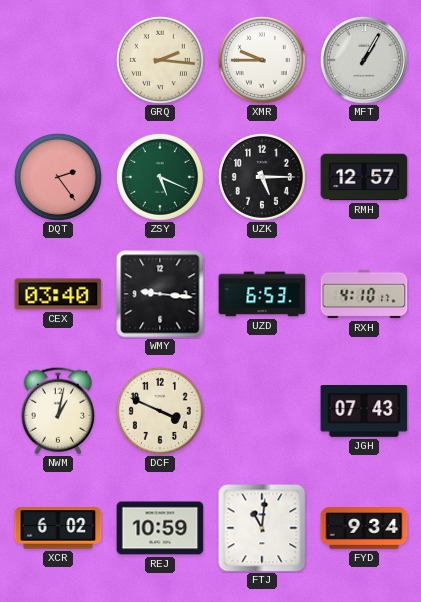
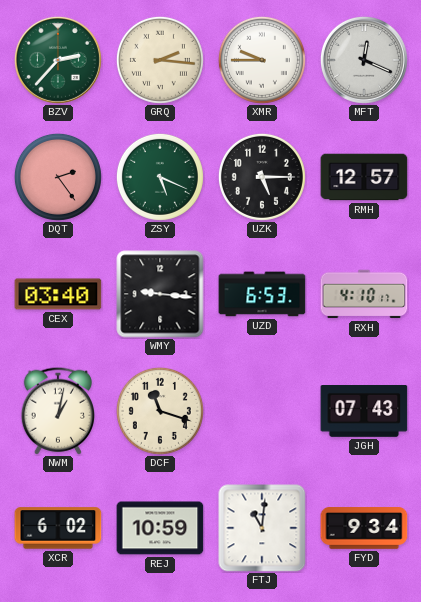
BZV: none -> 2:37 (58, 60)
MFT: 1:05 -> 12:19 (364, 60)
DCF: 3:49 -> 11:18 (160, 411)
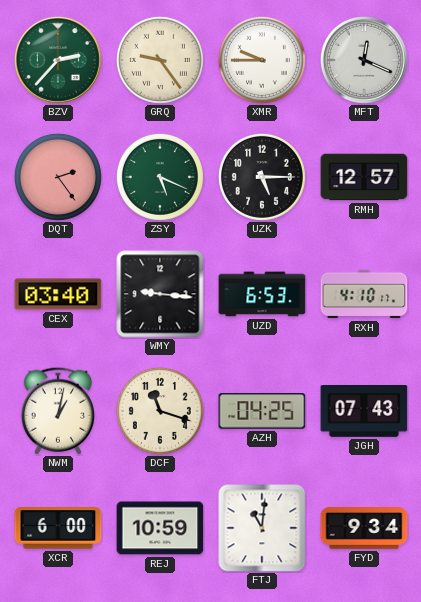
GRQ: 2:16 -> 9:24 (160, 60)
AZH: none -> 04:25 (262, 411)
XCR: 6:02 -> 6:00 (58, 528)
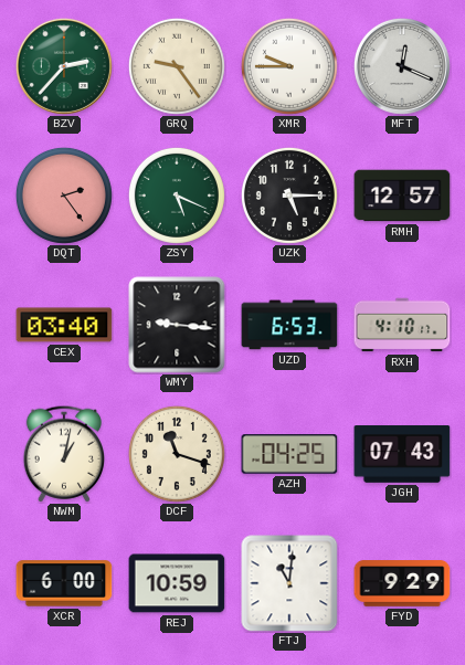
FYD: 9:34 -> 9:29 (402, 583)
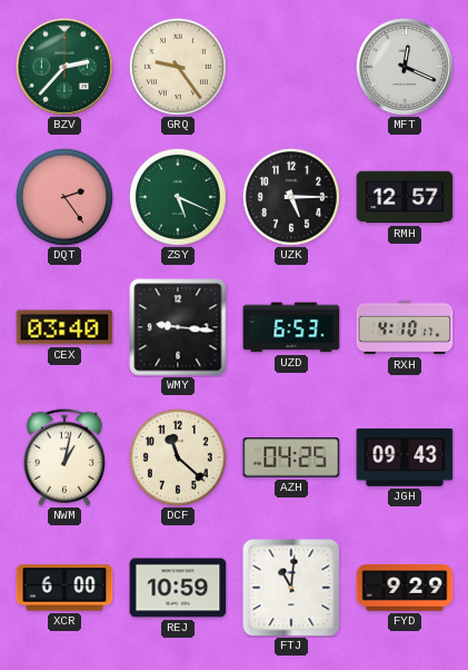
XMR: 9:45 -> none (289, 66)
DCF: 11:18 -> 11:22 (178, 457)
JGH: 07:43 -> 09:43 (405, 459)
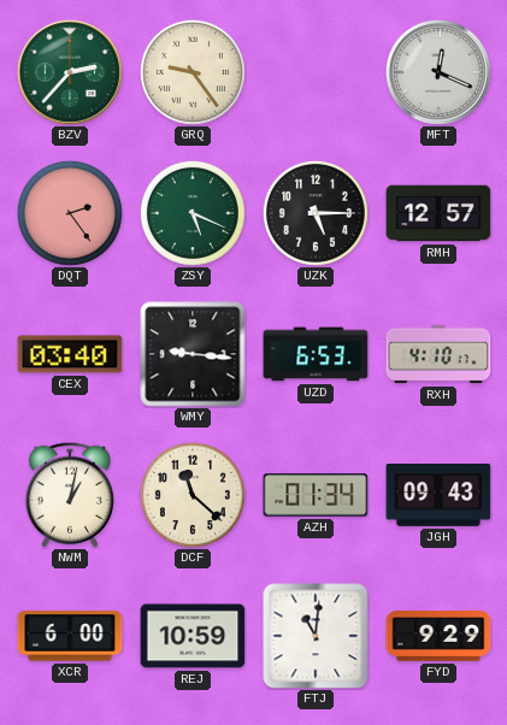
AZH: 04:25 -> 01:34 (316, 495)
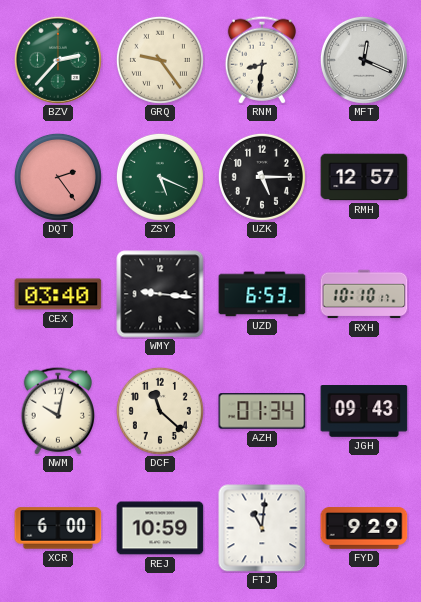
RNM: none -> 8:31 (261, 60)
RXH: 4:10 -> 10:10 (364, 294)
NWM: 1:02 -> 10:02 (57, 411)
